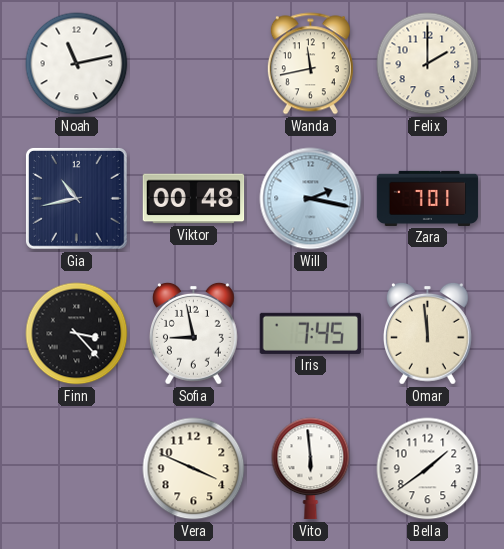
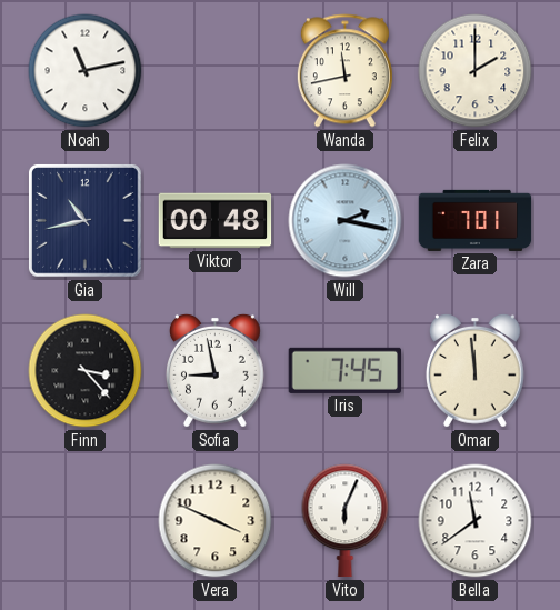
Vito: 5:59 -> 6:04 (346, 521)
Bella: 1:39 -> 11:39 (476, 521)
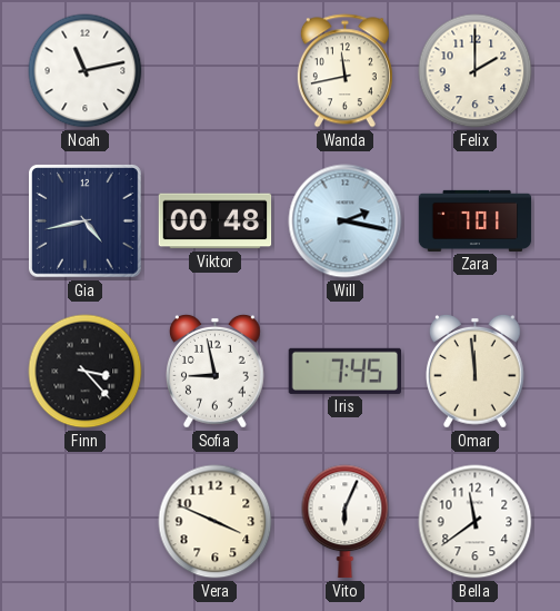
Gia: 10:43 -> 4:43 (86, 221)
